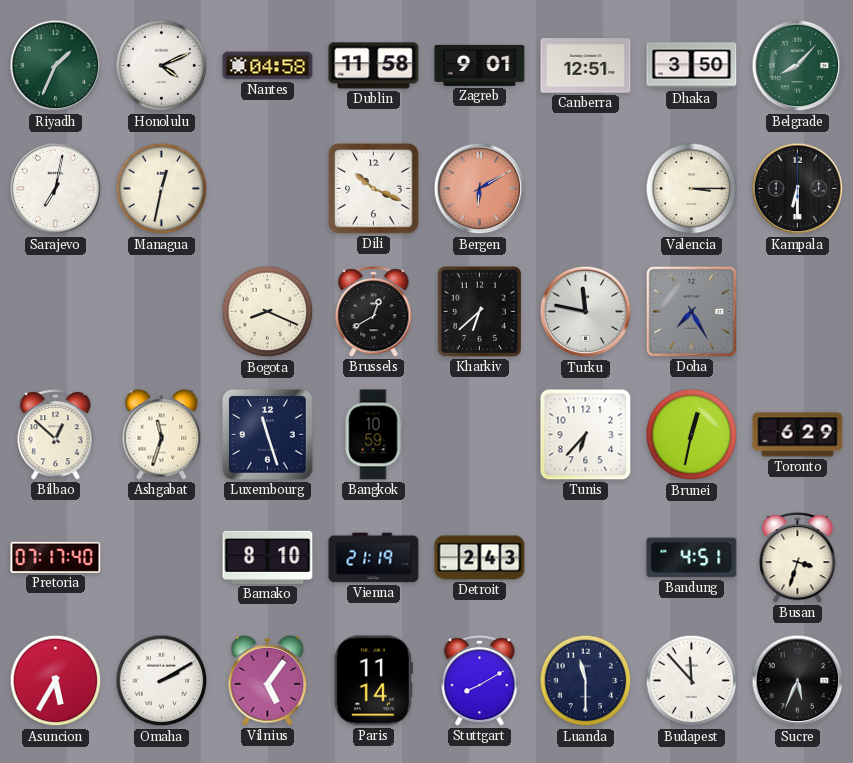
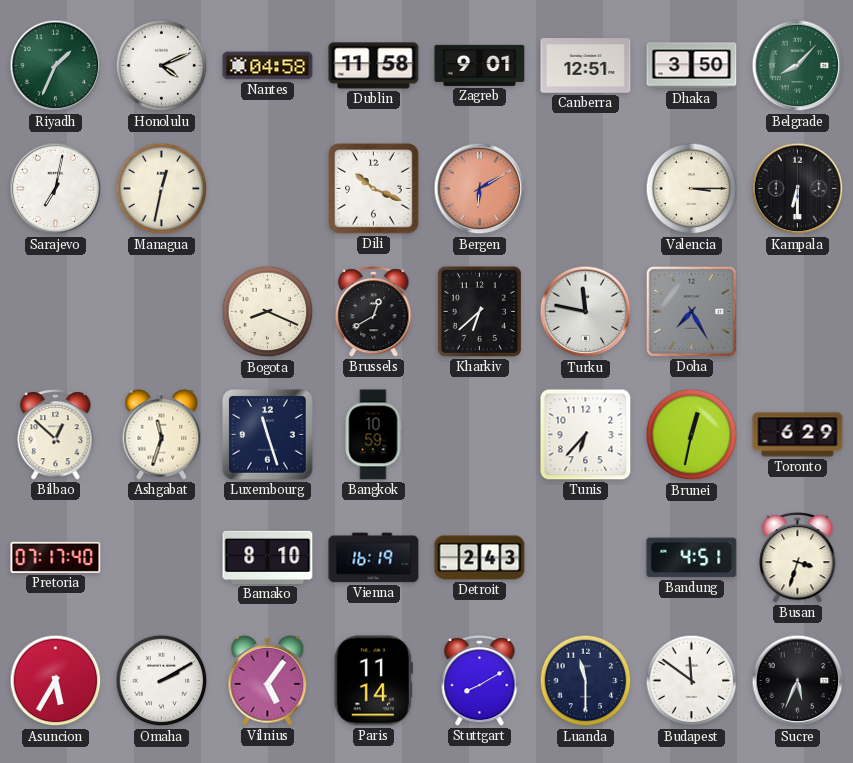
Vienna: 21:19 -> 16:19 (374, 558)
Budapest: 11:53 -> 11:51 (692, 681)
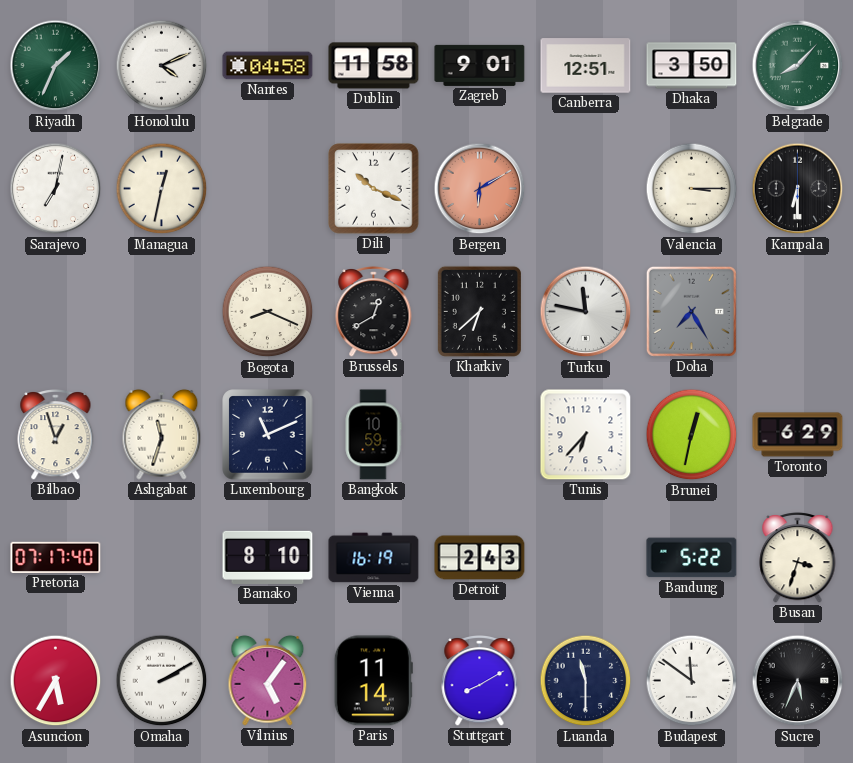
Bilbao: 12:52 -> 12:57 (56, 435)
Luxembourg: 11:27 -> 11:11 (268, 435)
Bandung: 4:51 -> 5:22 (692, 558)
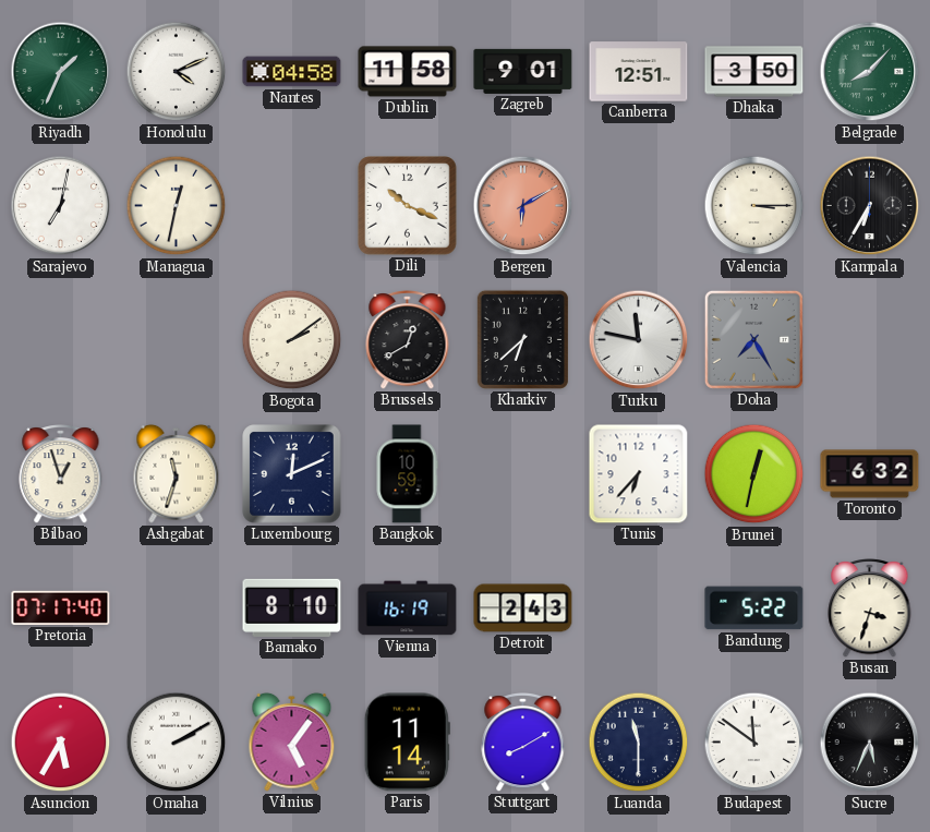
Kampala: 6:30 -> 6:35 (870, 206)
Bogota: 8:19 -> 2:09 (292, 340)
Luxembourg: 11:11 -> 12:11 (292, 474)
Toronto: 6:29 -> 6:32 (870, 474)
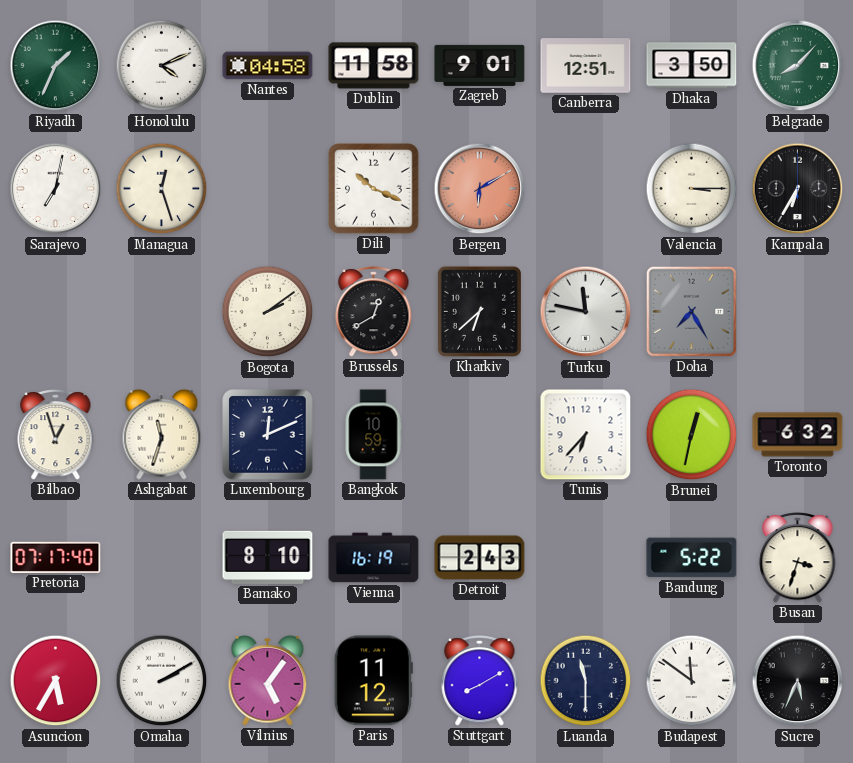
Managua: 12:32 -> 12:27 (162, 189)
Paris: 11:14 -> 11:12 (373, 681)
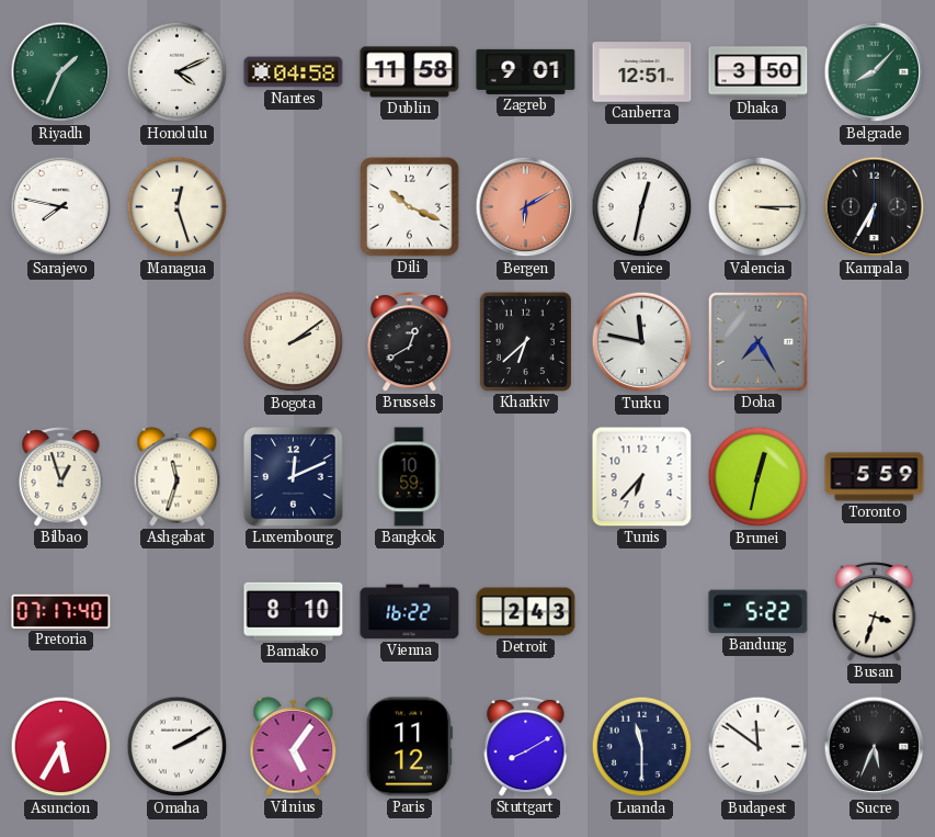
Sarajevo: 7:02 -> 7:47 (61, 207)
Venice: none -> 12:32 (642, 207)
Toronto: 6:32 -> 5:59 (875, 477)
Vienna: 16:19 -> 16:22 (410, 612)
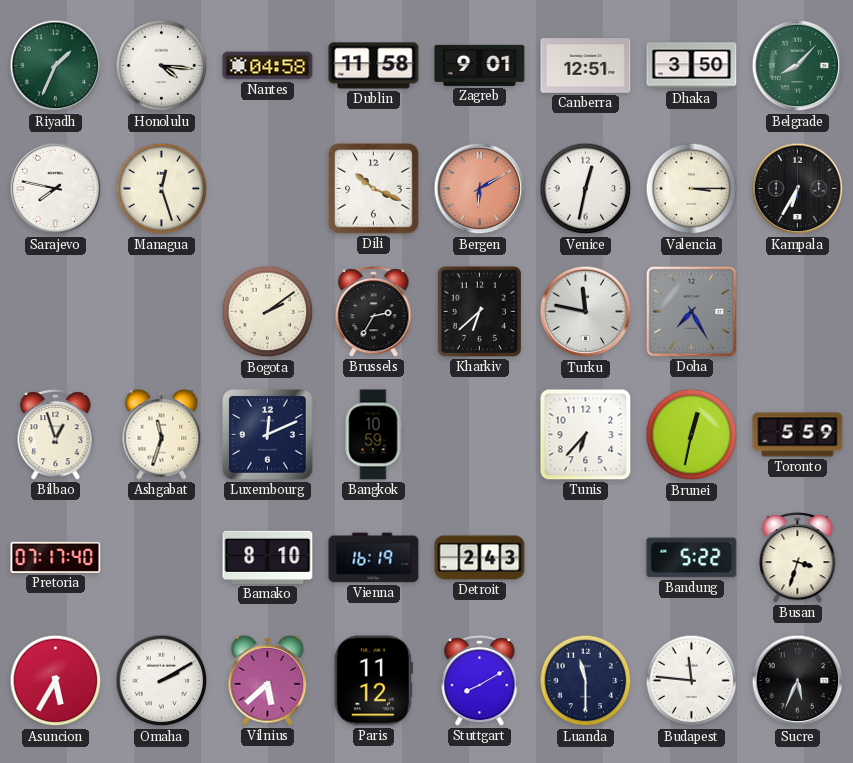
Honolulu: 4:11 -> 4:16 (162, 66)
Brussels: 12:40 -> 2:35 (374, 312)
Vienna: 16:22 -> 16:19 (374, 558)
Vilnius: 5:06 -> 5:38 (268, 680)
Budapest: 11:51 -> 11:46 (692, 681)
